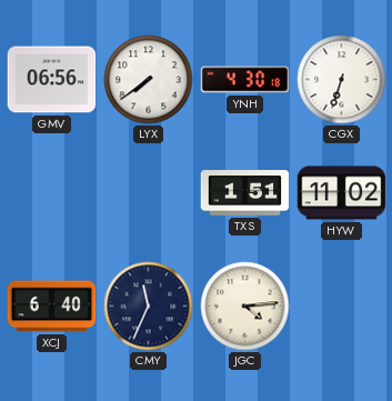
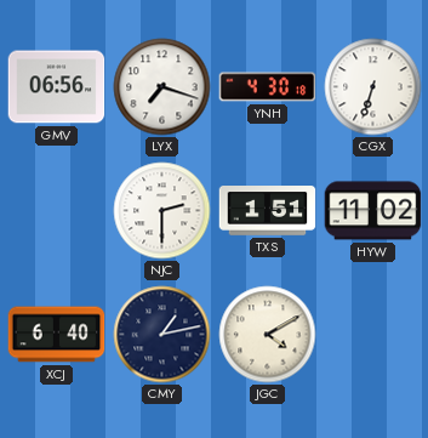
LYX: 7:39 -> 7:18 (162, 87)
NJC: none -> 2:30 (162, 211)
CMY: 11:34 -> 1:13 (162, 335)
JGC: 4:14 -> 4:10 (268, 335)
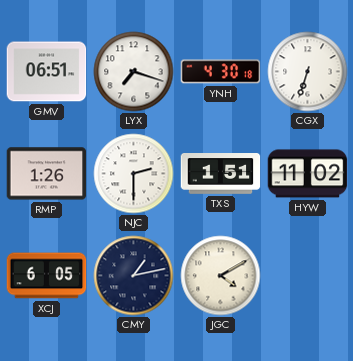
GMV: 06:56 -> 06:51 (47, 72)
RMP: none -> 1:26 (47, 174)
XCJ: 6:40 -> 6:05 (47, 276)
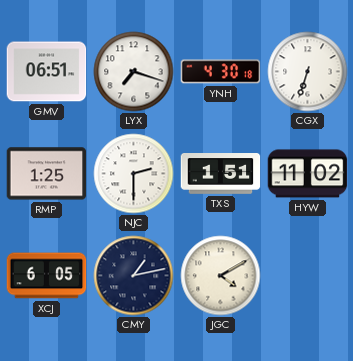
RMP: 1:26 -> 1:25 (47, 174)
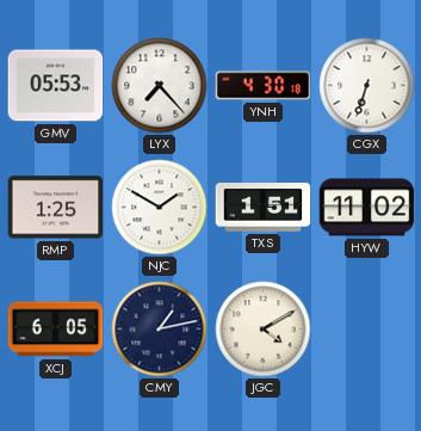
GMV: 06:51 -> 05:53 (56, 86)
LYX: 7:18 -> 7:23 (160, 86)
NJC: 2:30 -> 1:50 (160, 208)
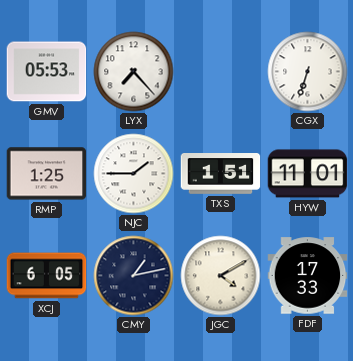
YNH: 4:30 -> none (264, 86)
NJC: 1:50 -> 1:45 (134, 174)
HYW: 11:02 -> 11:01 (308, 174)
FDF: none -> 17:33 (308, 276)
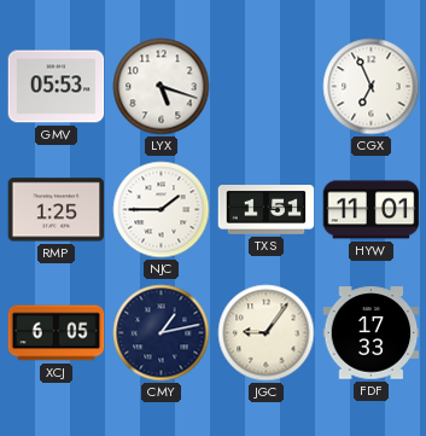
LYX: 7:23 -> 5:18 (162, 87)
CGX: 6:33 -> 6:56 (372, 87)
JGC: 4:10 -> 9:06 (267, 333)
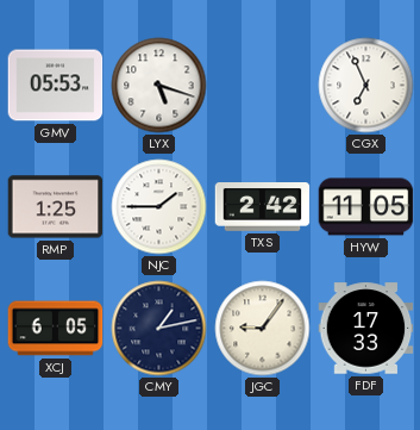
TXS: 1:51 -> 2:42 (263, 207)
HYW: 11:01 -> 11:05 (366, 207)
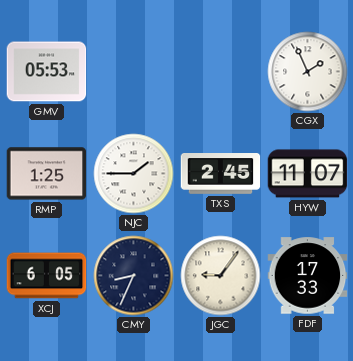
LYX: 5:18 -> none (159, 86)
CGX: 6:56 -> 1:56 (308, 72)
TXS: 2:42 -> 2:45 (221, 174)
HYW: 11:05 -> 11:07 (308, 174)
CMY: 1:13 -> 8:34 (134, 276)
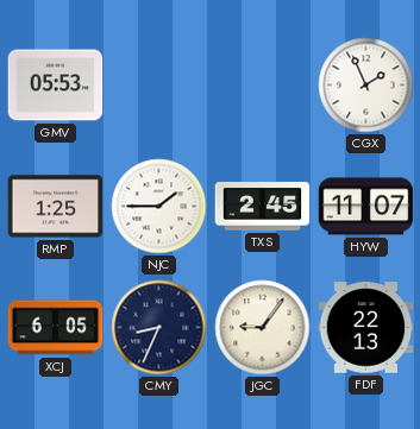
FDF: 17:33 -> 22:13 (366, 328)
